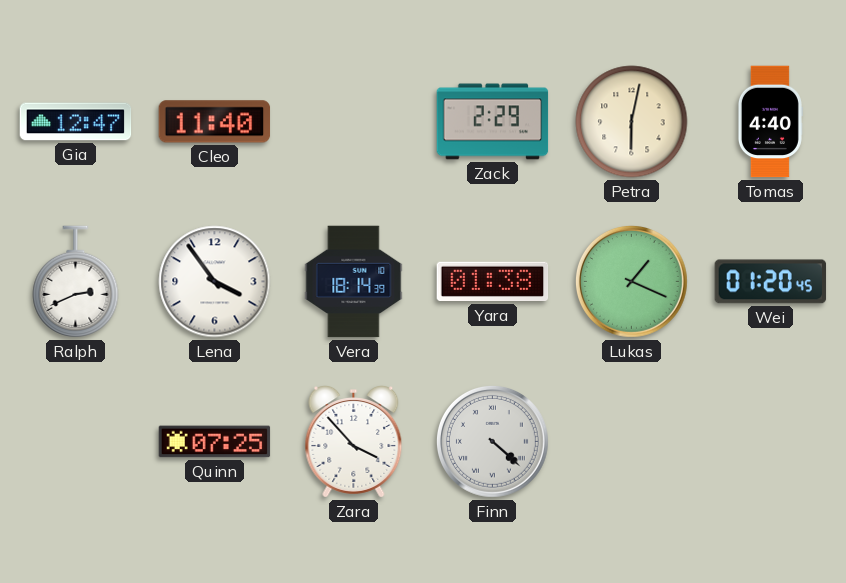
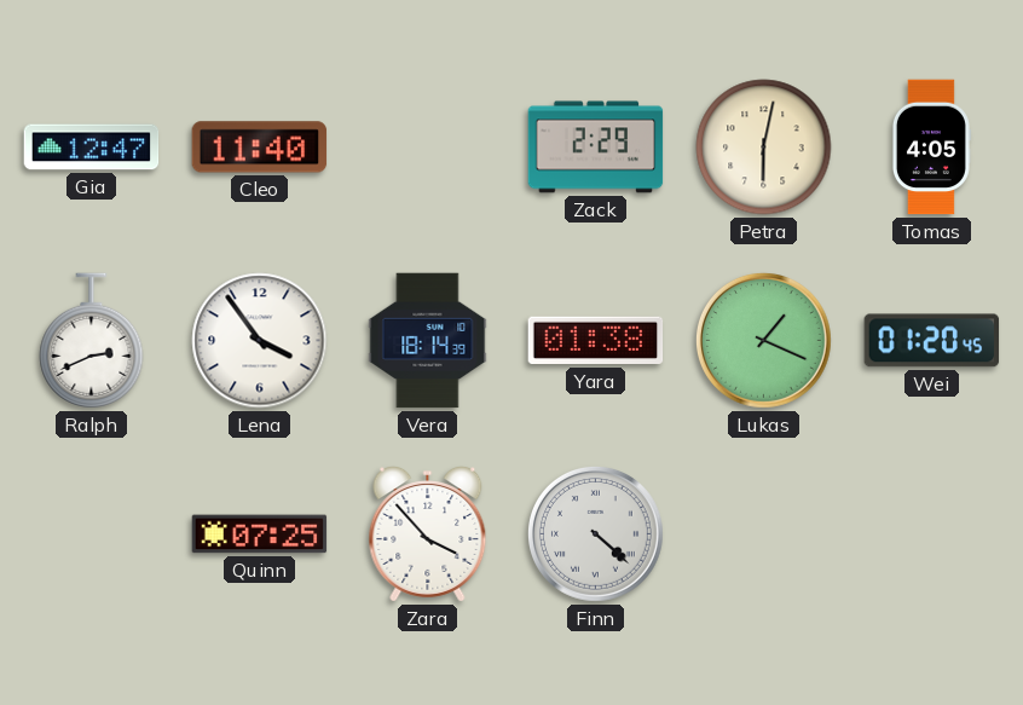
Tomas: 4:40 -> 4:05 (931, 148)
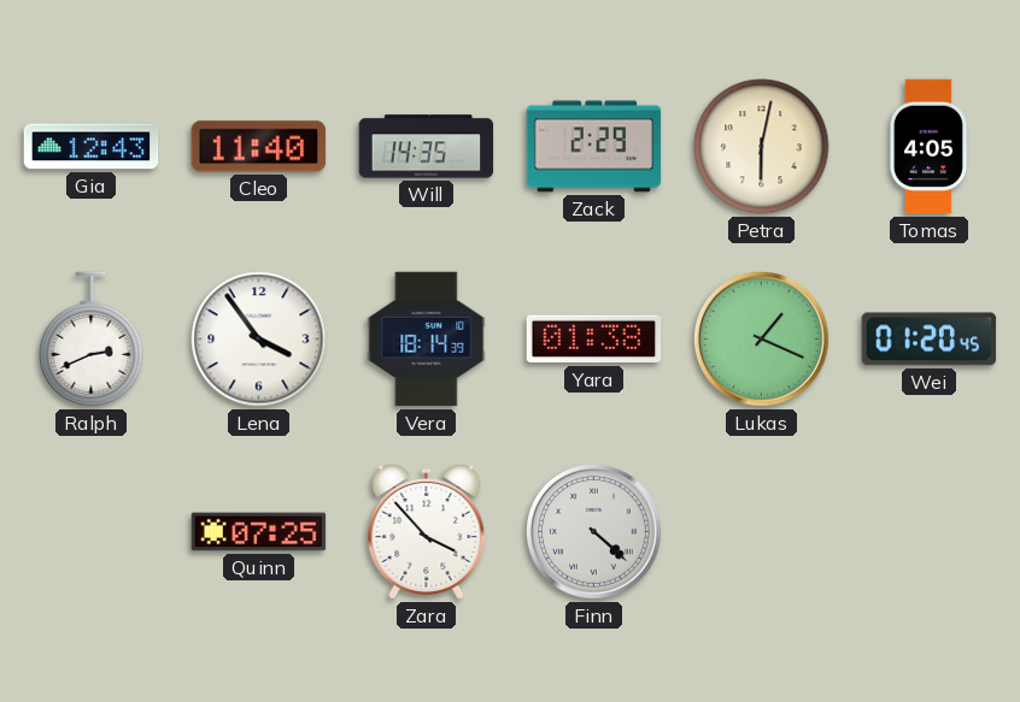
Gia: 12:47 -> 12:43 (92, 147)
Will: none -> 14:35 (427, 147)
